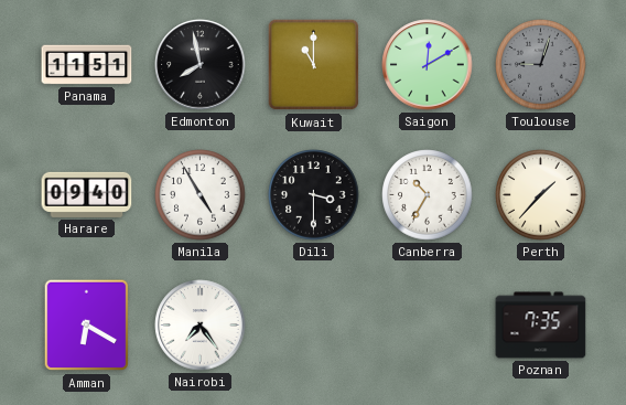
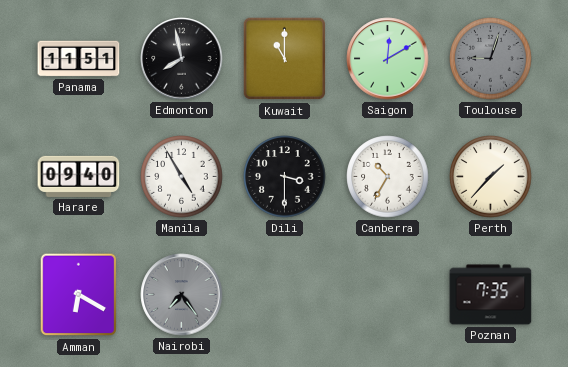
Nairobi dial: white -> grey (182, 295)
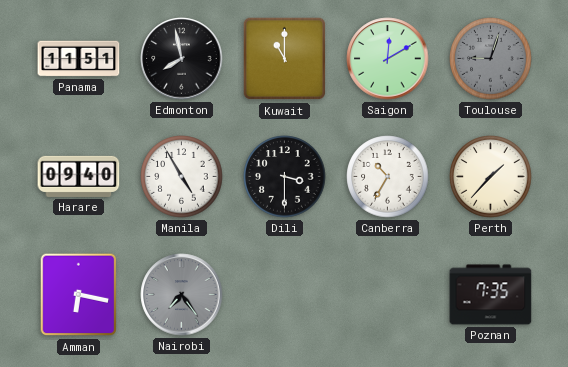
Amman: 6:20 -> 6:17 (79, 295)
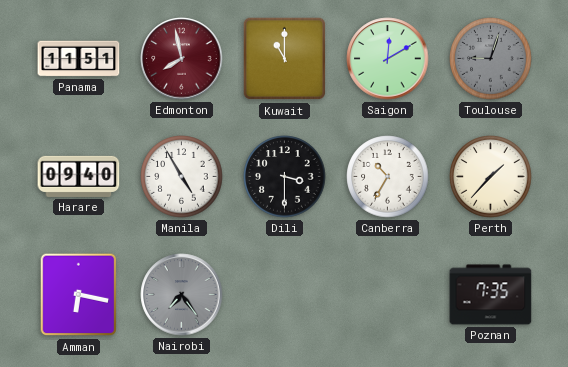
Edmonton dial: black -> burgundy (182, 59)
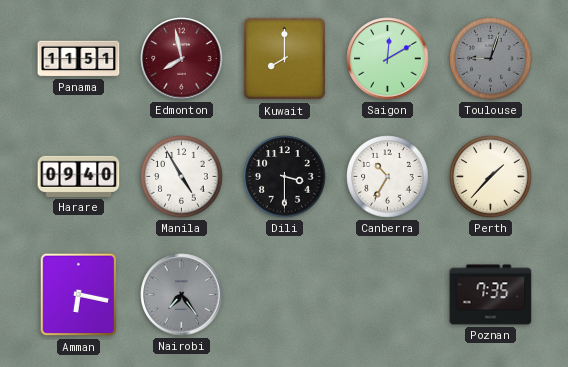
Kuwait: 11:00 -> 8:00 (285, 59)
